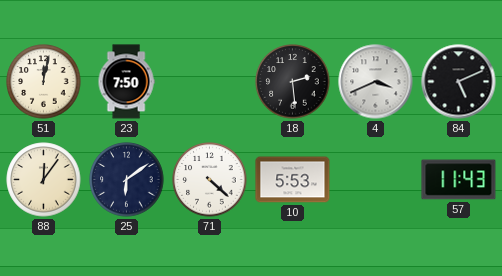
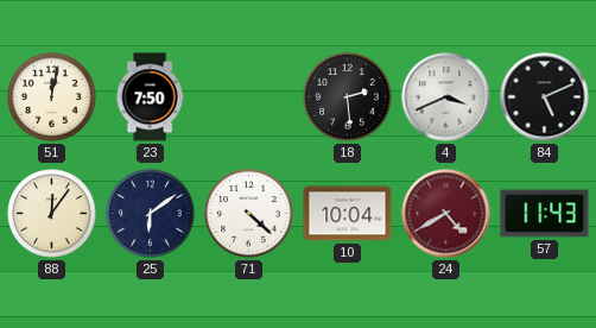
10: 5:53 -> 10:04 (348, 214)
24: none -> 4:40 (446, 214)
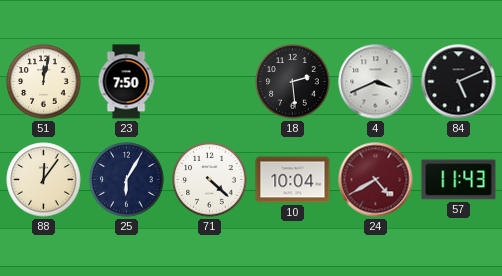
25: 6:09 -> 6:05 (127, 180)
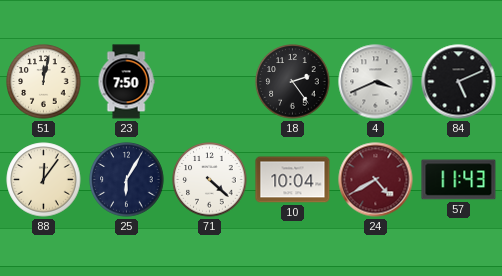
18: 2:29 -> 2:24 (293, 82)
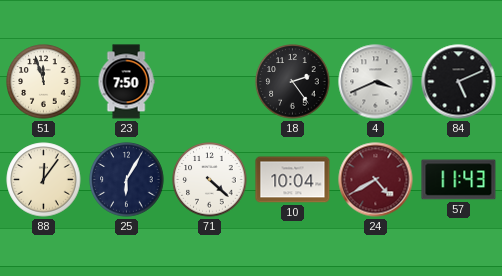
51: 12:02 -> 11:57 (44, 82)
